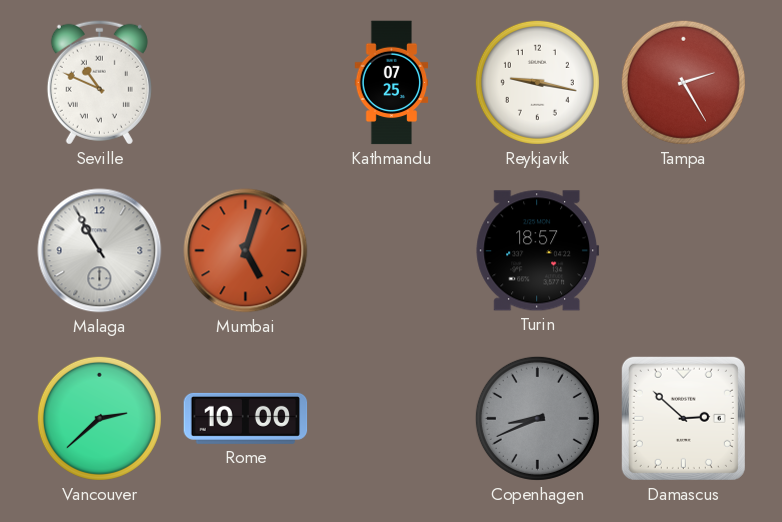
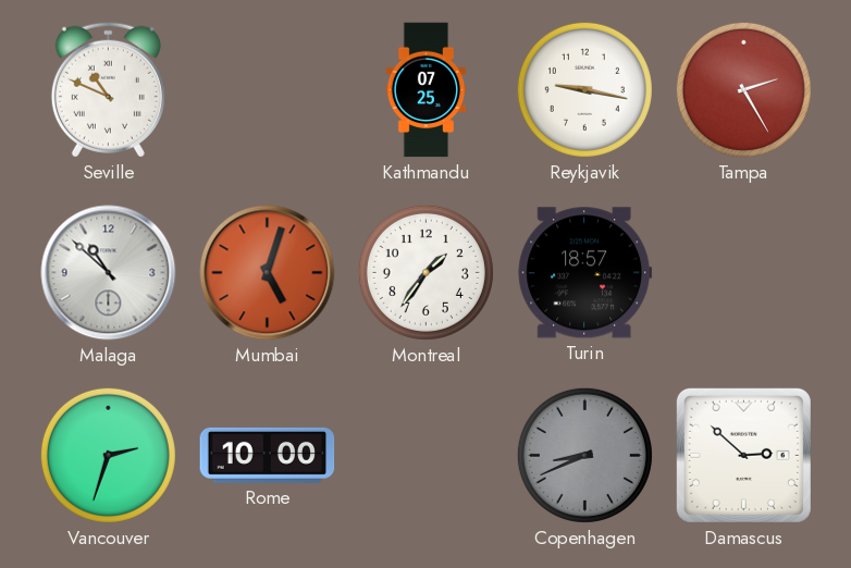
Malaga: 10:55 -> 10:52 (109, 273)
Montreal: none -> 1:36 (425, 272)
Vancouver: 2:38 -> 2:33 (108, 455)
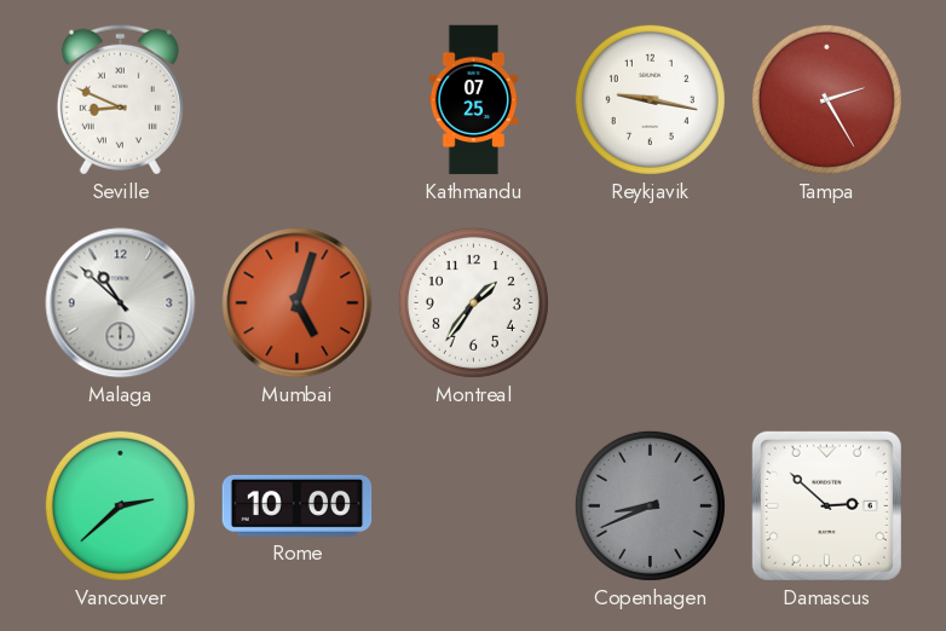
Seville: 10:49 -> 8:49 (120, 99)
Turin: 18:57 -> none (585, 273)
Vancouver: 2:33 -> 2:38 (120, 505)
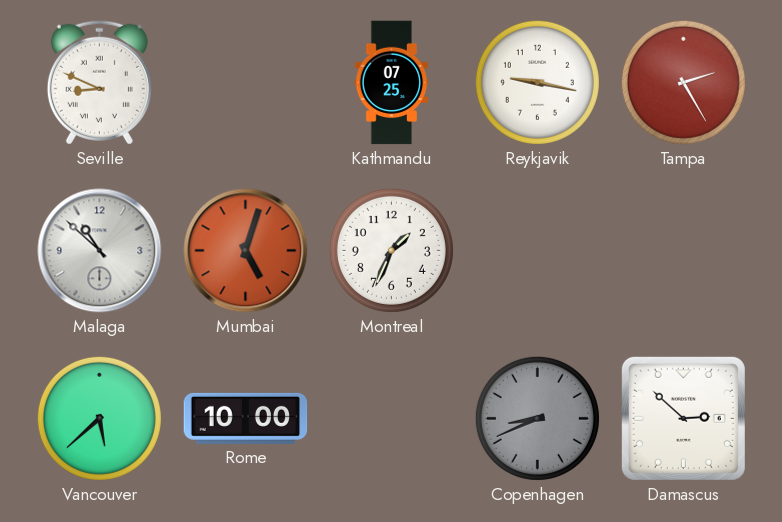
Montreal: 1:36 -> 1:34 (391, 250)
Vancouver: 2:38 -> 5:38 (99, 418)
